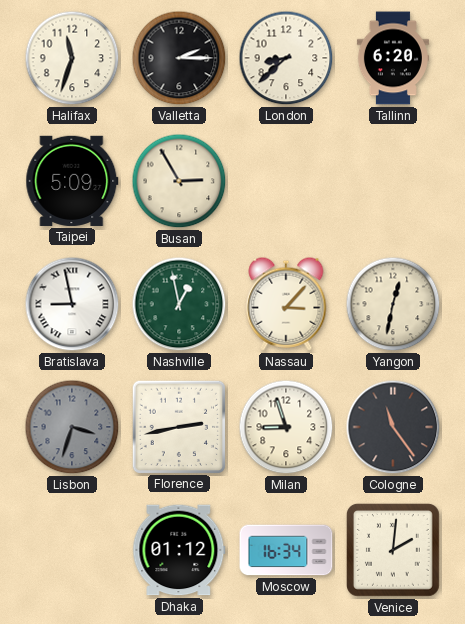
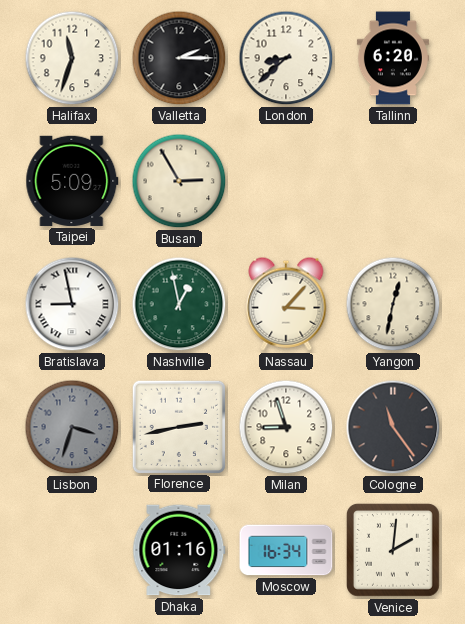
Dhaka: 01:12 -> 01:16 (179, 550)
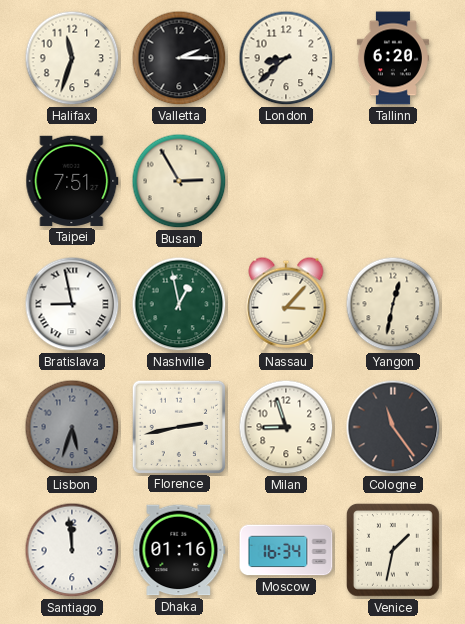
Taipei: 5:09 -> 7:51 (72, 181)
Lisbon: 3:33 -> 5:33 (72, 427)
Santiago: none -> 11:59 (72, 550)
Venice: 2:01 -> 1:32 (393, 550)
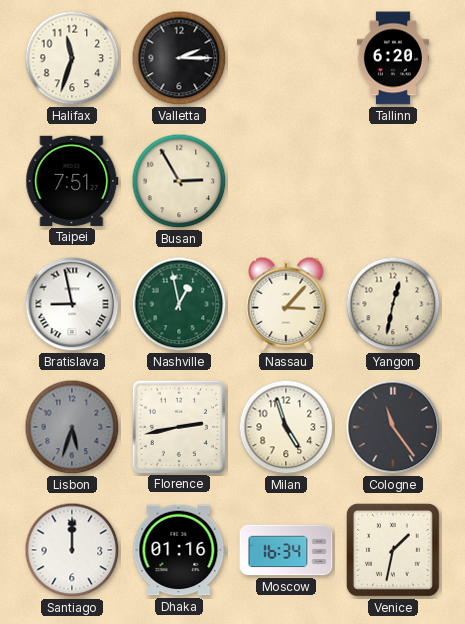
London: 8:38 -> none (286, 58)
Milan: 8:57 -> 4:57 (286, 427)
Santiago: 11:59 -> 12:00 (72, 550)
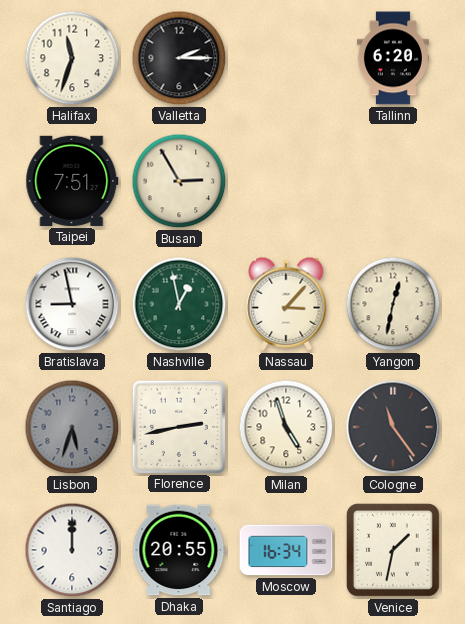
Dhaka: 01:16 -> 20:55 (179, 550)
